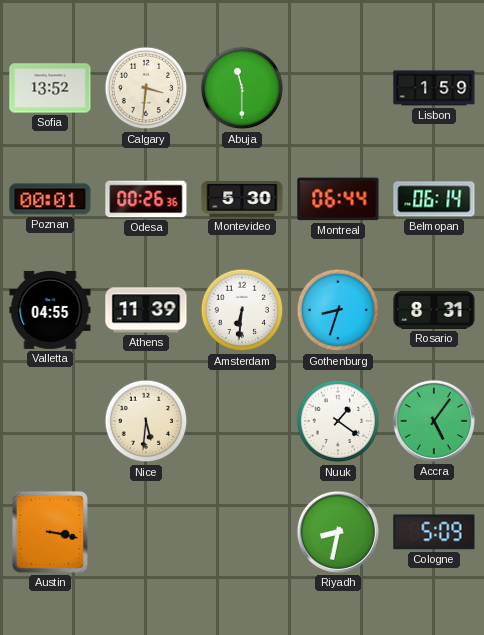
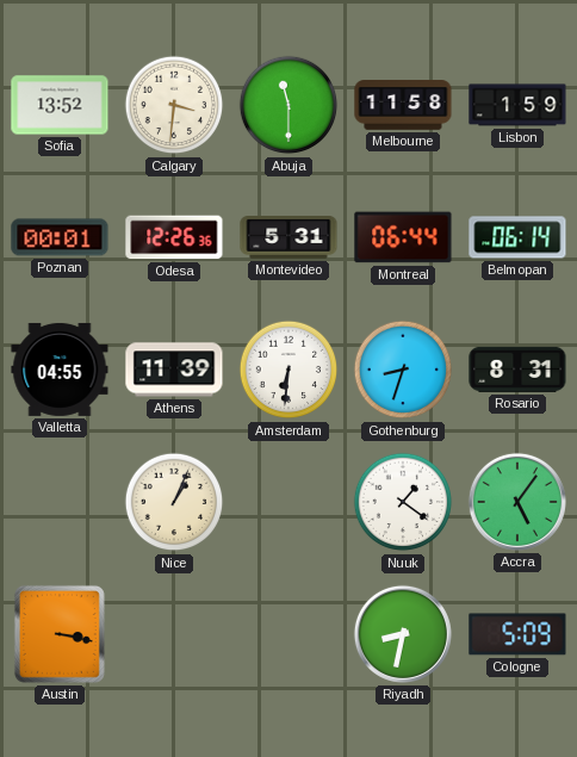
Melbourne: none -> 11:58 (403, 106)
Odesa: 00:26 -> 12:26 (174, 237)
Montevideo: 5:30 -> 5:31 (288, 238)
Nice: 5:31 -> 1:04 (174, 502)
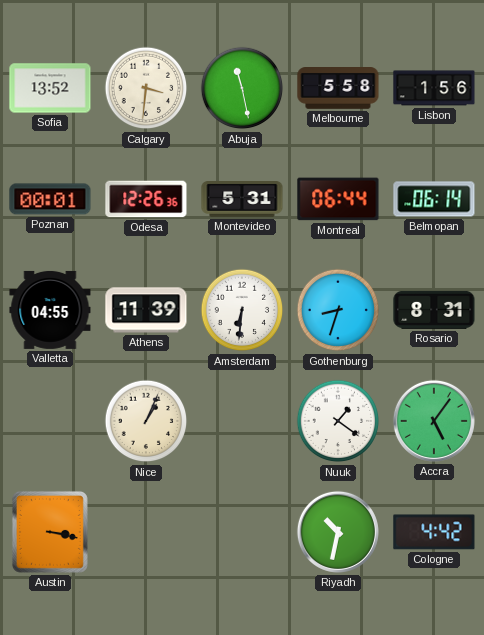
Abuja: 11:30 -> 11:28 (242, 88)
Melbourne: 11:58 -> 5:58 (338, 89)
Lisbon: 1:59 -> 1:56 (434, 88)
Riyadh: 8:32 -> 10:32 (338, 532)
Cologne: 5:09 -> 4:42 (434, 532)
